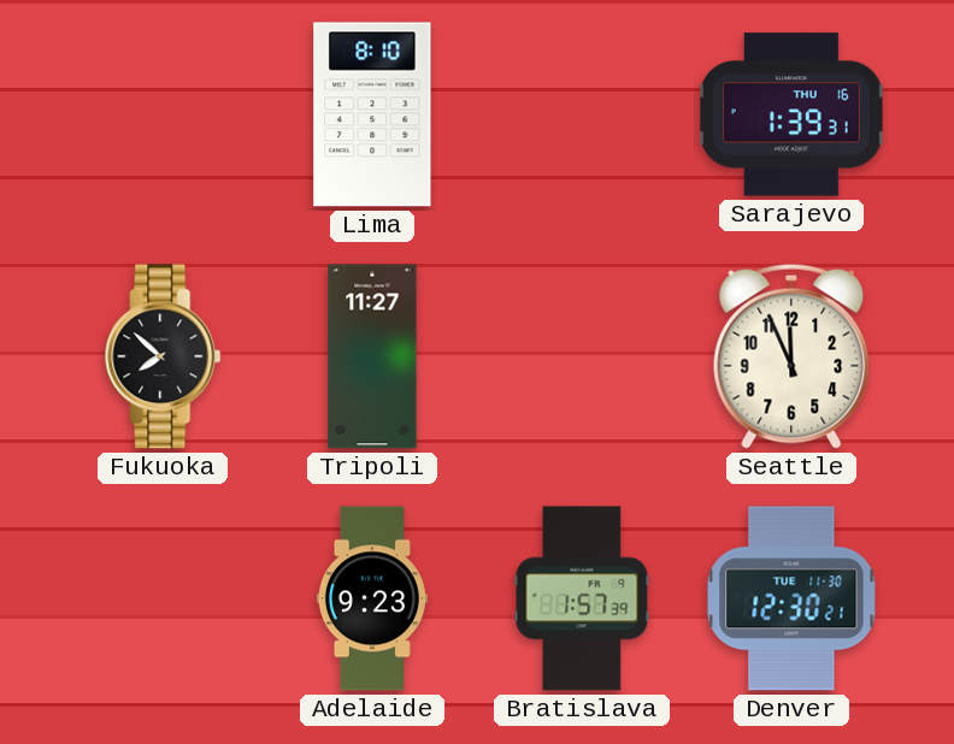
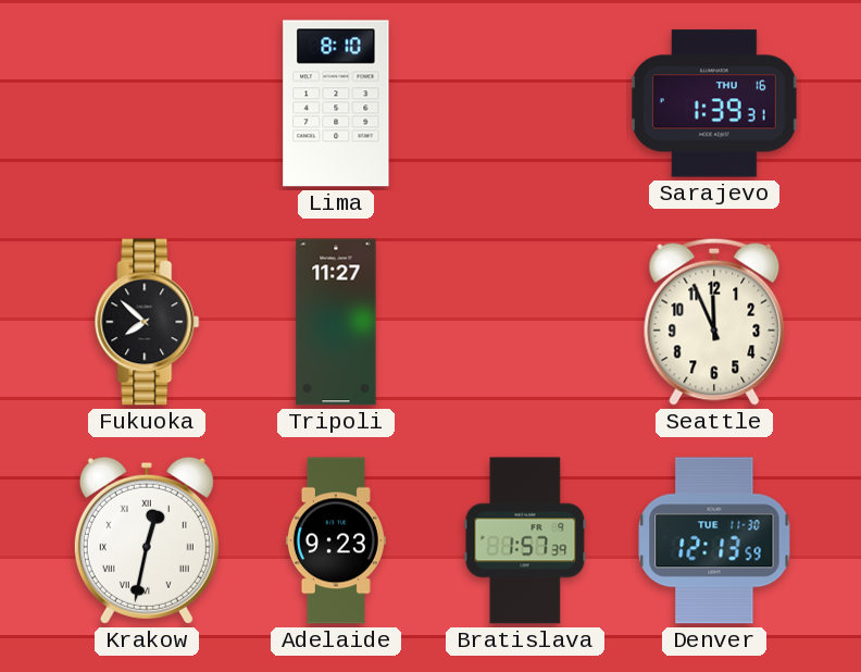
Krakow: none -> 12:32 (147, 540)
Denver: 12:30 -> 12:13 (714, 540)
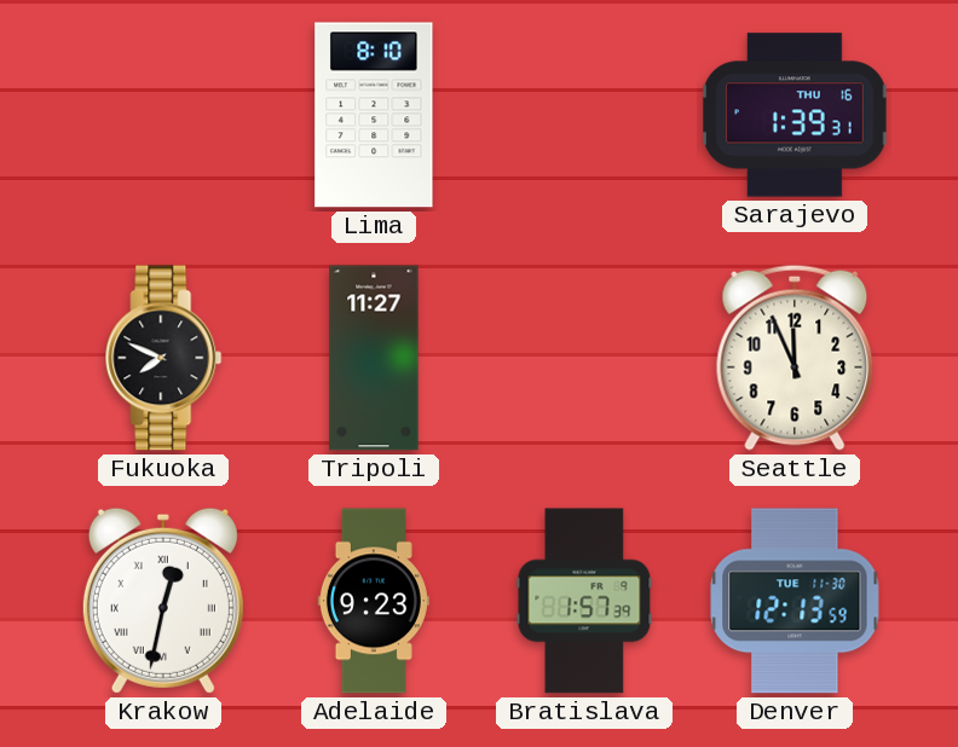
Fukuoka: 7:52 -> 7:49 (163, 358)
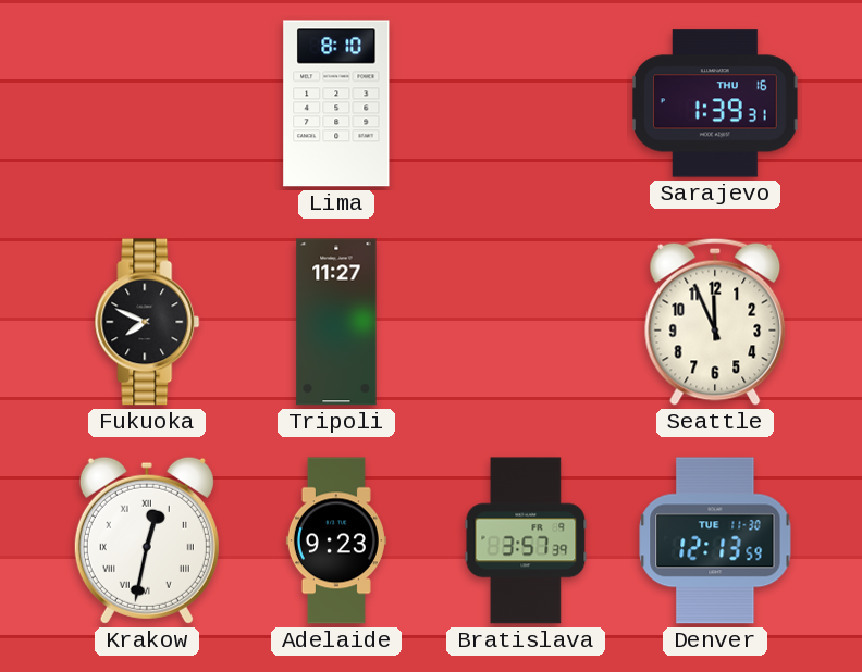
Bratislava: 1:57 -> 3:57 (526, 540)
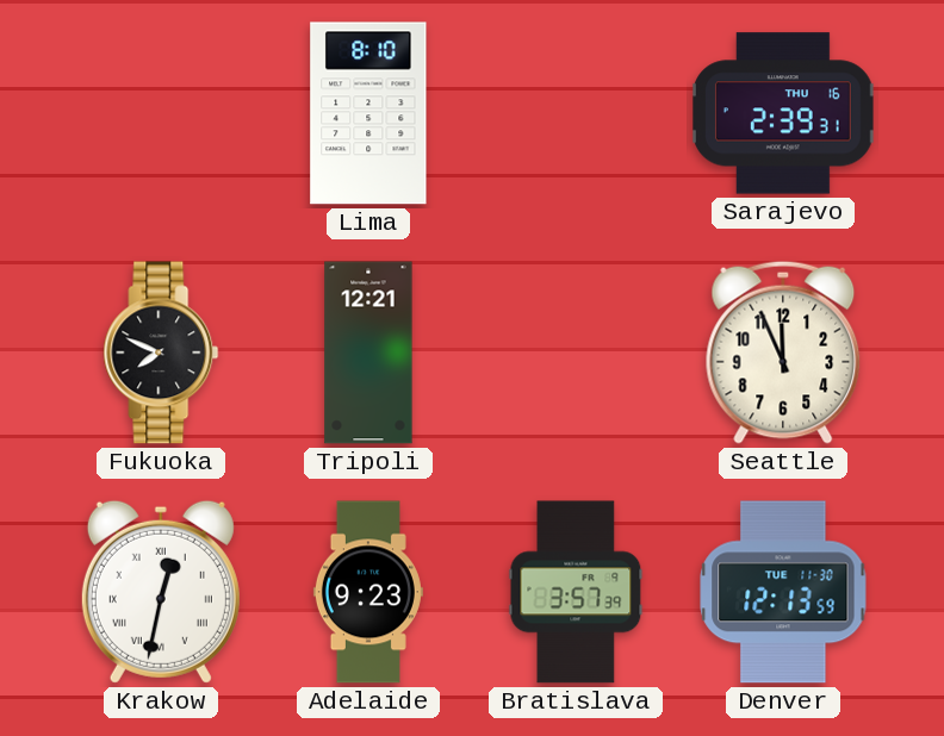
Sarajevo: 1:39 -> 2:39 (784, 113)
Tripoli: 11:27 -> 12:21 (368, 353)
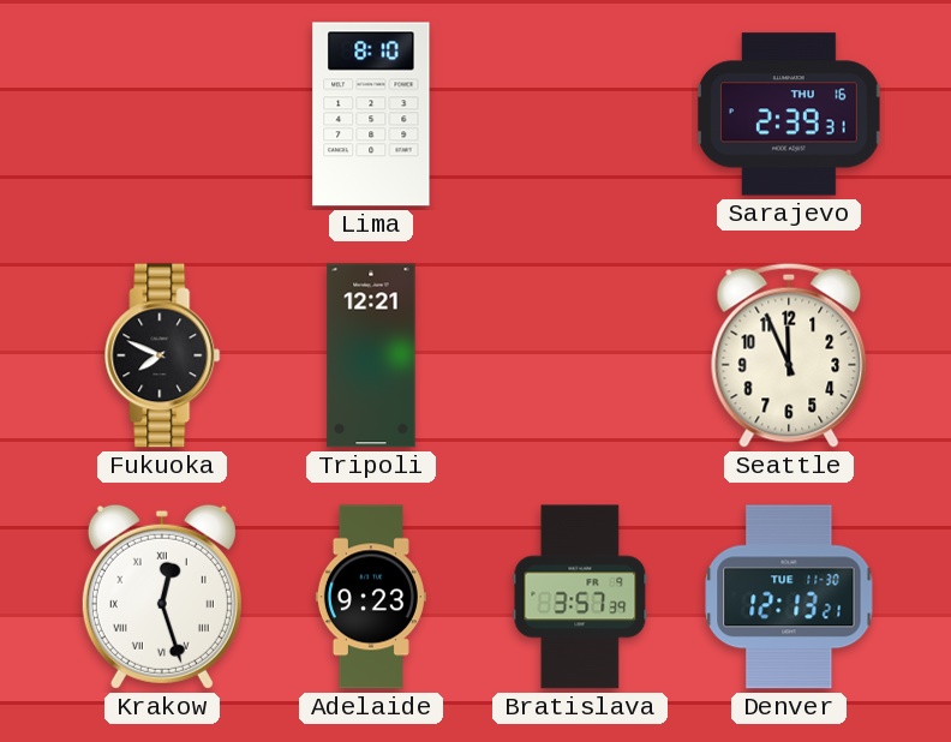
Krakow: 12:32 -> 12:27 (162, 597)
Denver: 12:13:59 -> 12:13:21 (789, 597)
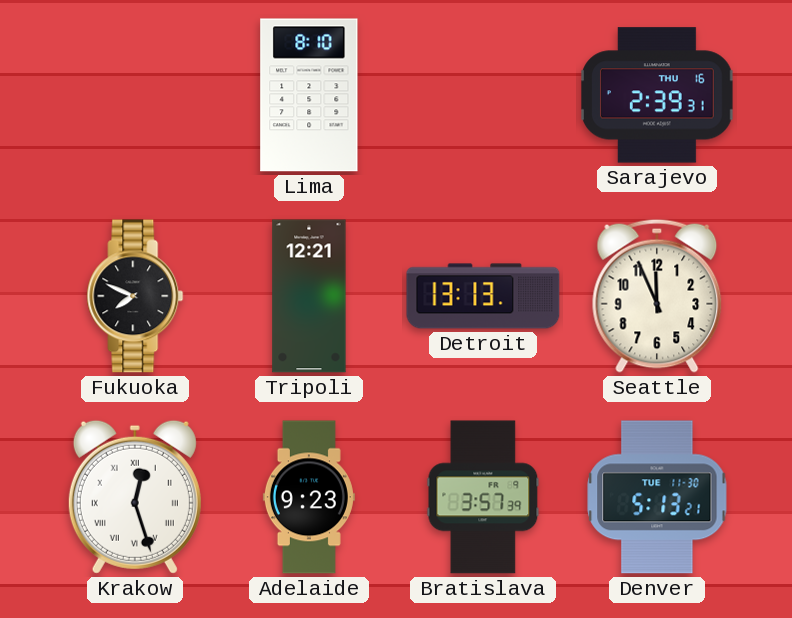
Detroit: none -> 13:13 (483, 296)
Denver: 12:13 -> 5:13 (657, 497)
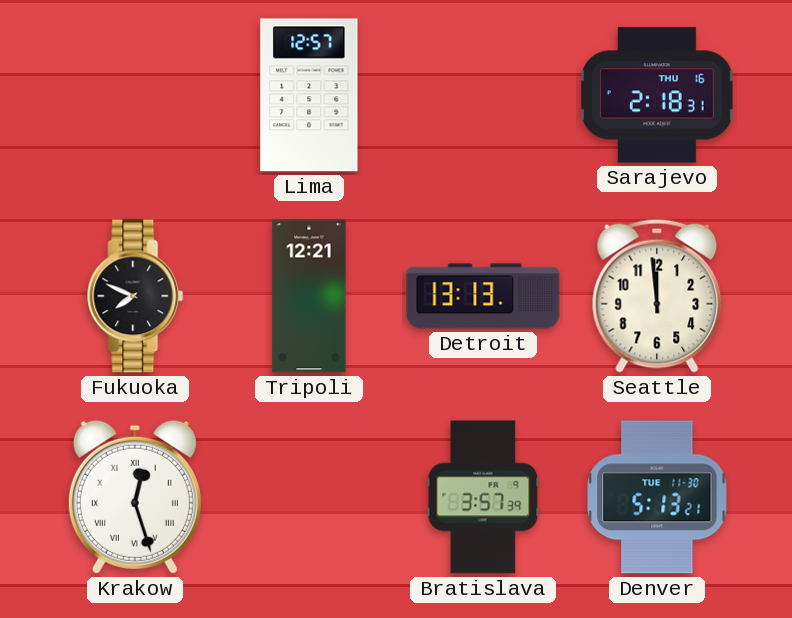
Lima: 8:10 -> 12:57 (309, 95)
Sarajevo: 2:39 -> 2:18 (658, 95)
Seattle: 11:56 -> 11:59 (657, 296)
Adelaide: 9:23 -> none (309, 497)
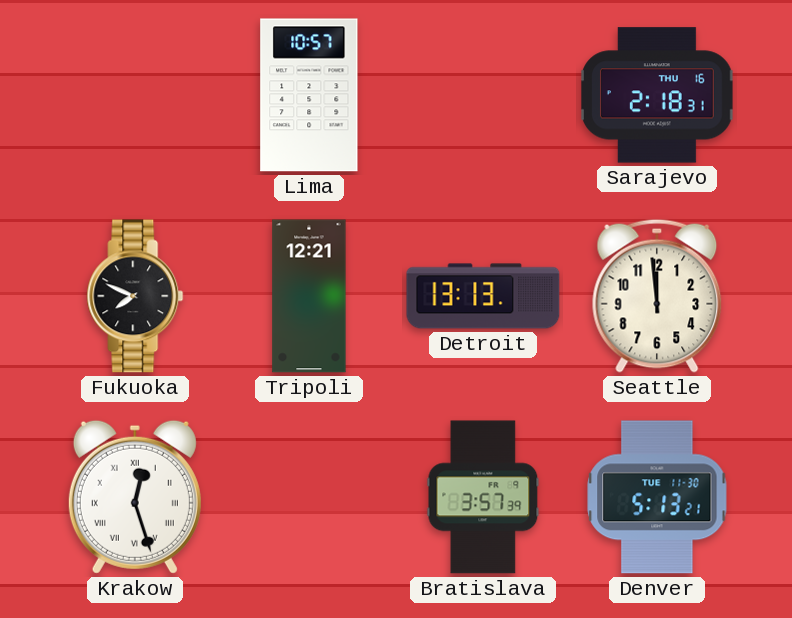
Lima: 12:57 -> 10:57 (309, 95)
